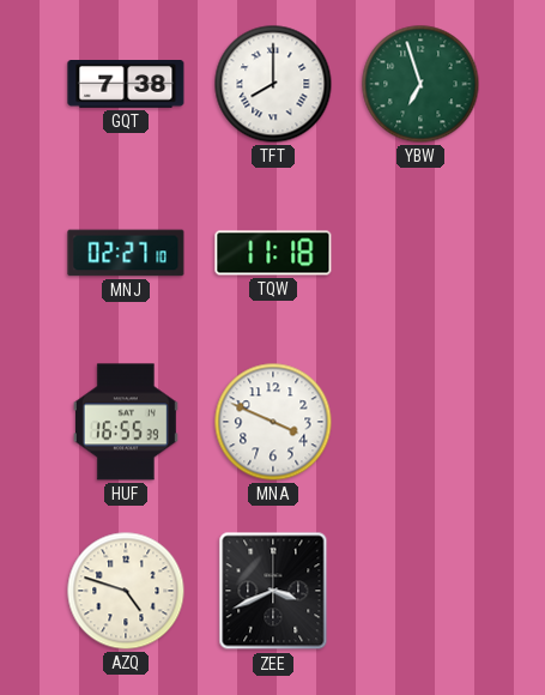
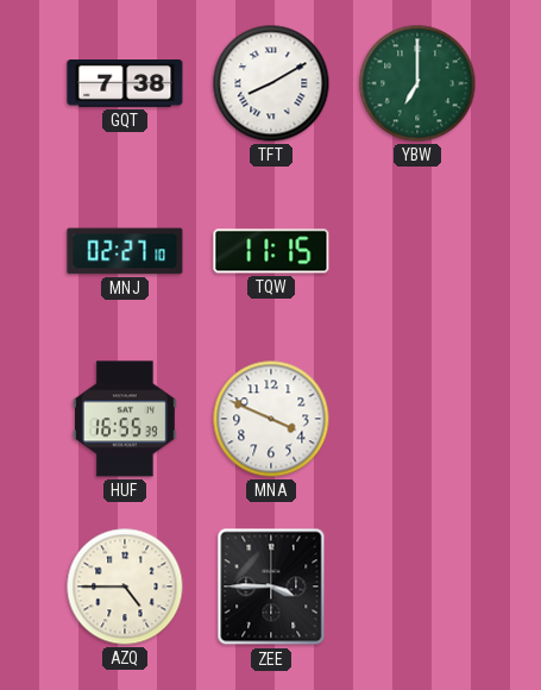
TFT: 8:00 -> 8:10 (271, 83)
YBW: 6:57 -> 7:00 (417, 83)
TQW: 11:18 -> 11:15 (271, 251)
AZQ: 4:48 -> 4:45 (125, 586)
ZEE: 3:41 -> 3:45 (271, 586)
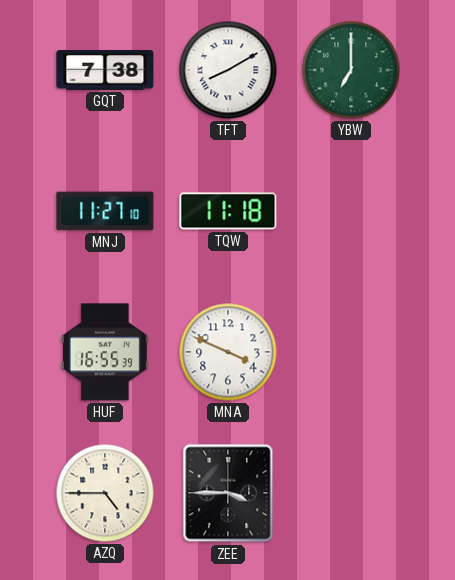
MNJ: 02:27 -> 11:27 (105, 211)
TQW: 11:15 -> 11:18 (228, 211)
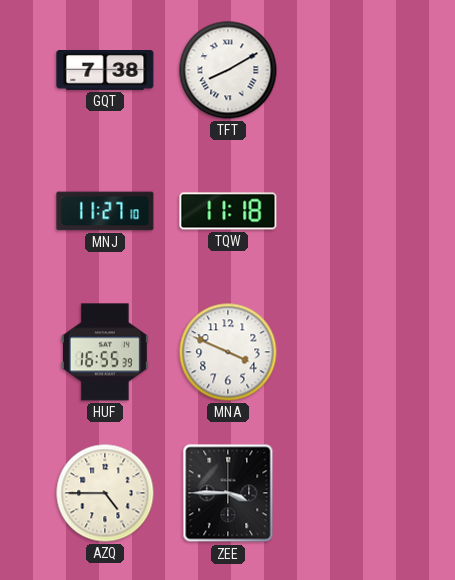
YBW: 7:00 -> none (351, 70)
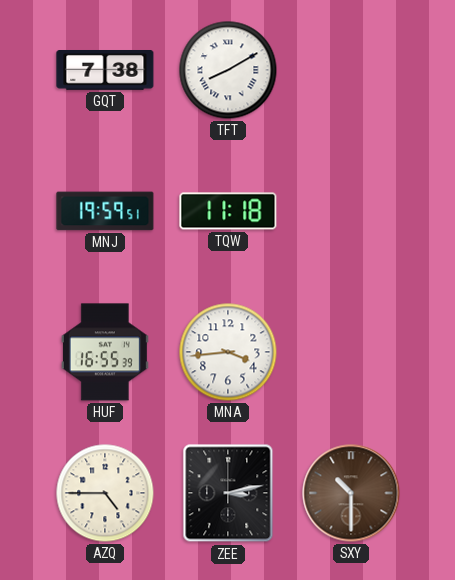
MNJ: 11:27 -> 19:59 (105, 211)
MNA: 3:49 -> 3:44 (228, 352)
ZEE: 3:45 -> 3:13 (228, 493)
SXY: none -> 10:30 (351, 493)
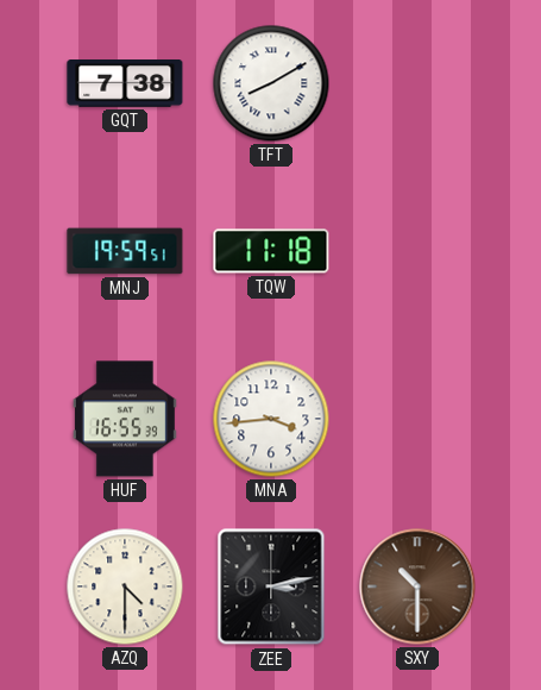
AZQ: 4:45 -> 4:30 (125, 586)
